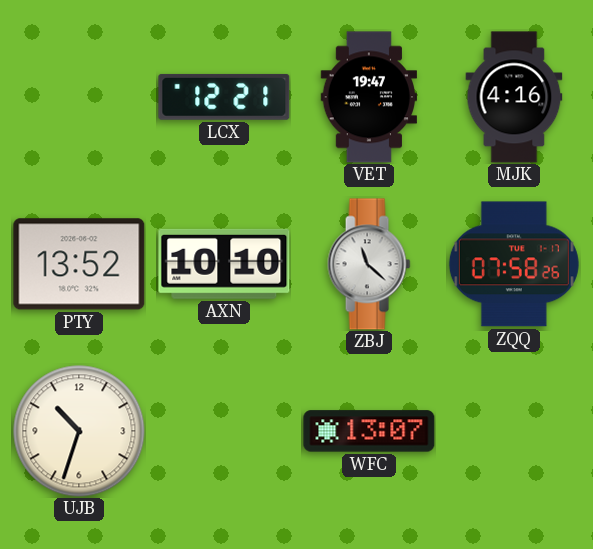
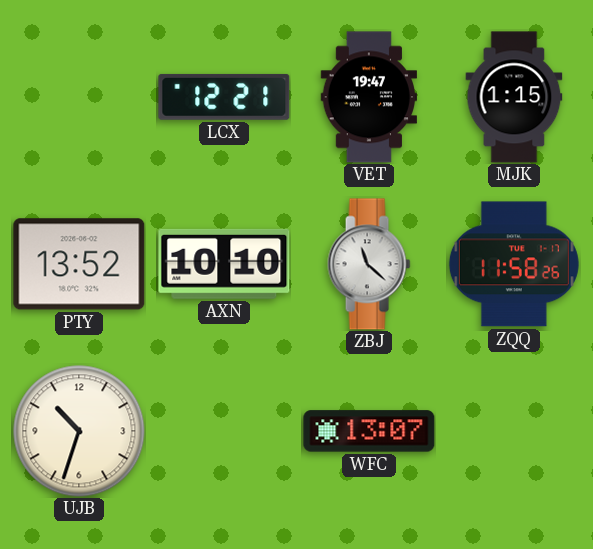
MJK: 4:16 -> 1:15 (514, 97)
ZQQ: 07:58 -> 11:58 (514, 264)
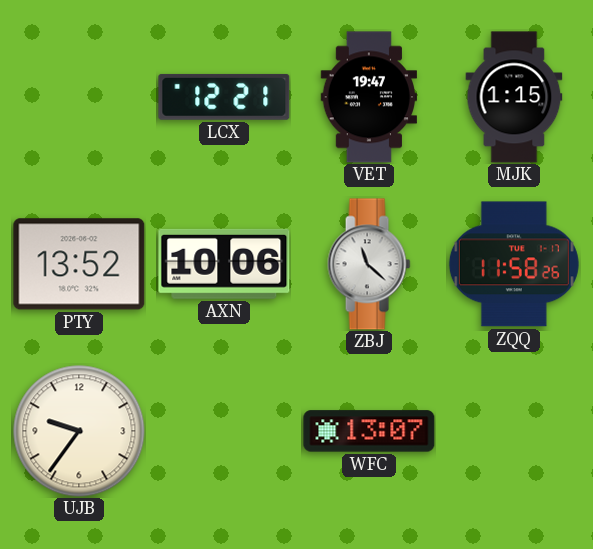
AXN: 10:10 -> 10:06 (224, 264)
UJB: 10:33 -> 9:36 (79, 431)
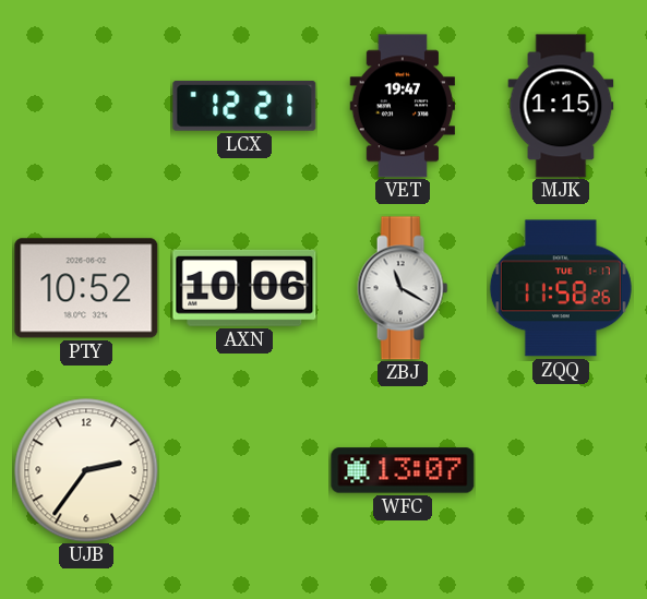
PTY: 13:52 -> 10:52 (86, 288)
ZBJ: 11:22 -> 11:20 (403, 288)
UJB: 9:36 -> 2:36 (86, 470)
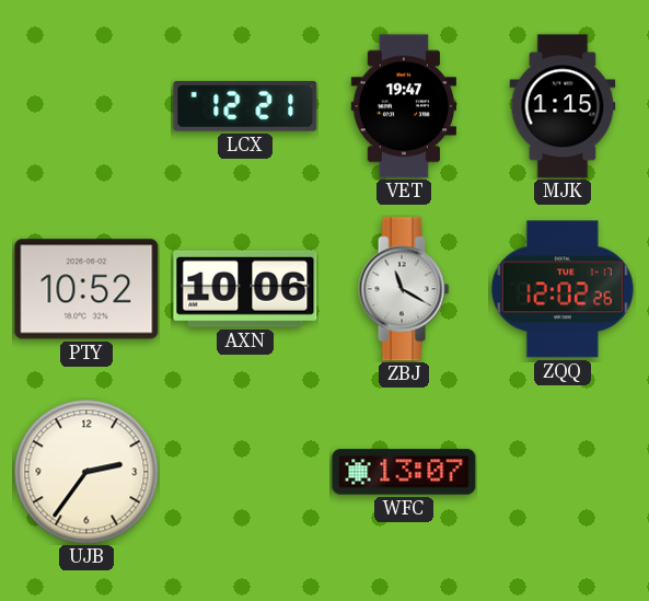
ZQQ: 11:58 -> 12:02 (563, 289)
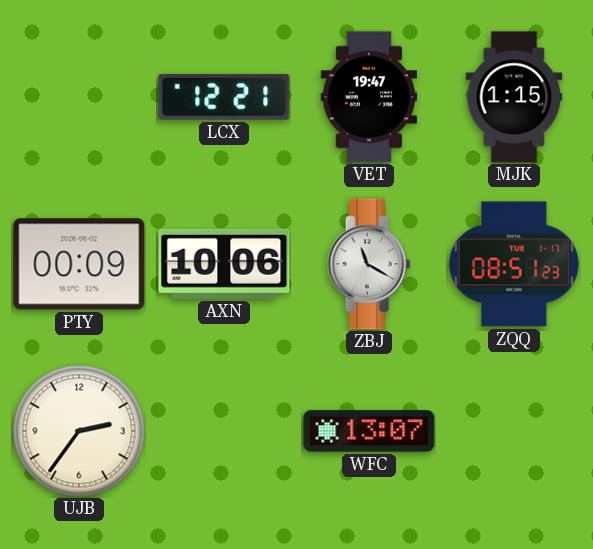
PTY: 10:52 -> 00:09 (79, 264)
ZQQ: 12:02 -> 08:51 (514, 264)
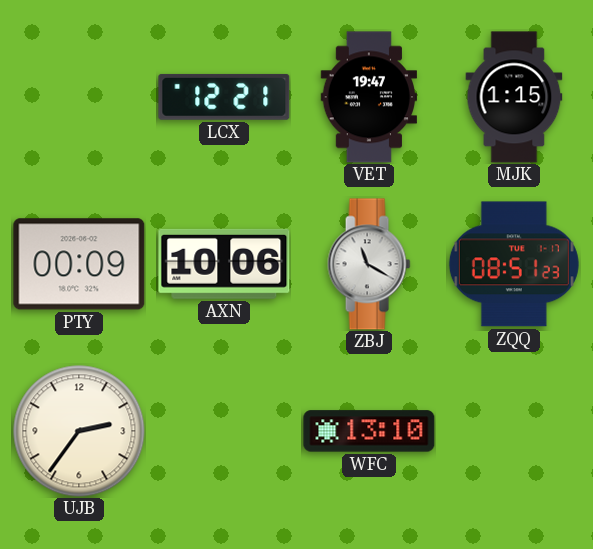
WFC: 13:07 -> 13:10 (369, 431)
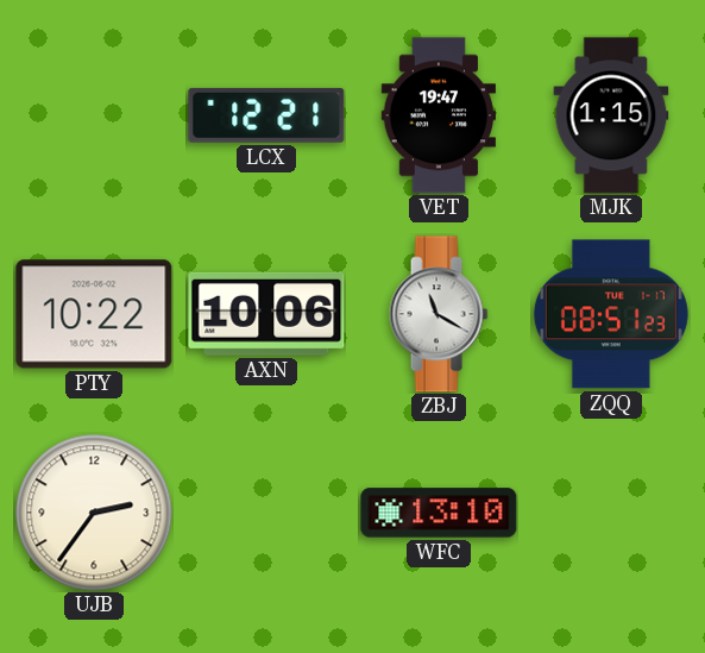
PTY: 00:09 -> 10:22 (94, 314)
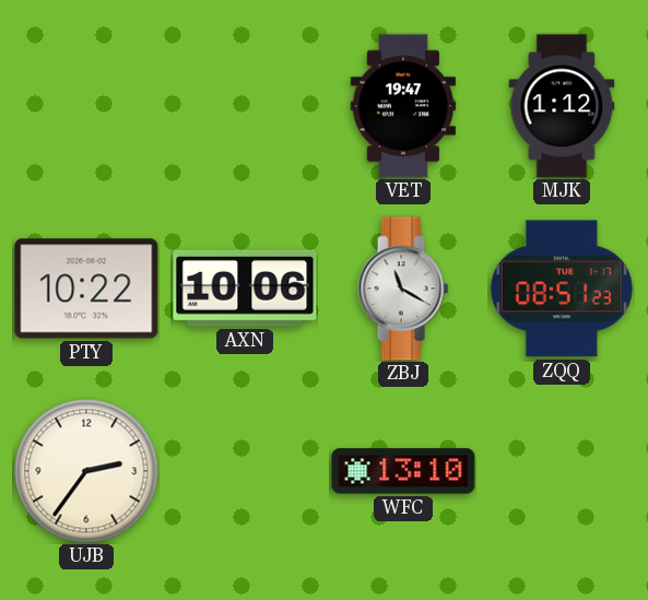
LCX: 12:21 -> none (266, 115)
MJK: 1:15 -> 1:12 (562, 106)
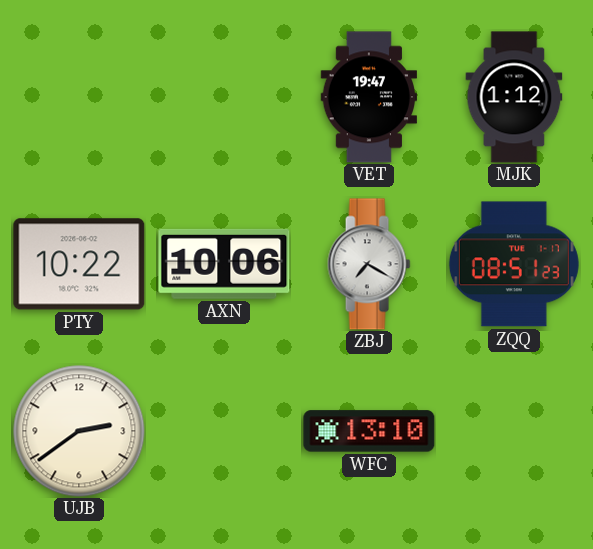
ZBJ: 11:20 -> 7:20 (369, 264)
UJB: 2:36 -> 2:39 (79, 431)
